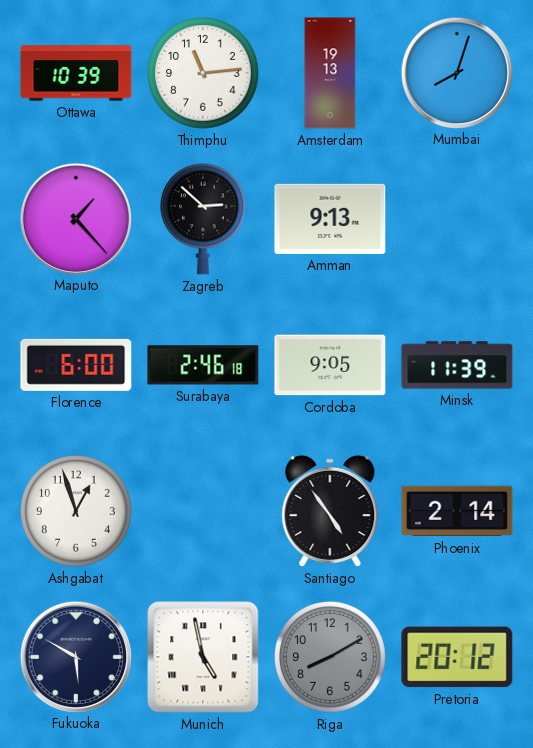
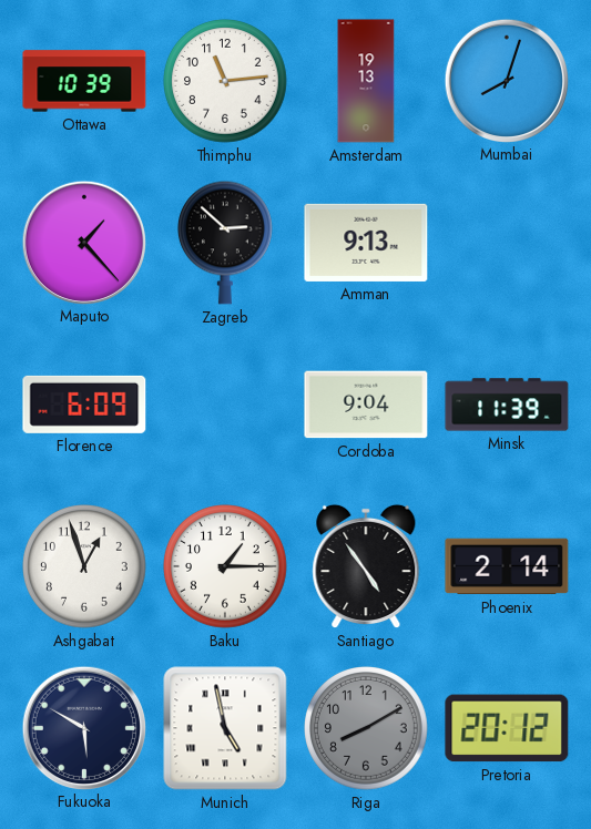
Florence: 6:00 -> 6:09 (84, 405)
Surabaya: 2:46 -> none (203, 365)
Cordoba: 9:05 -> 9:04 (366, 405)
Baku: none -> 1:15 (226, 567)
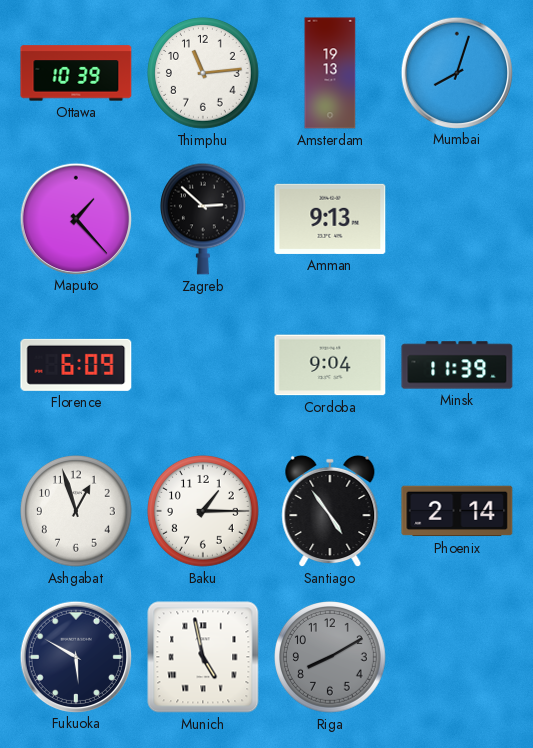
Pretoria: 20:12 -> none (507, 728)
